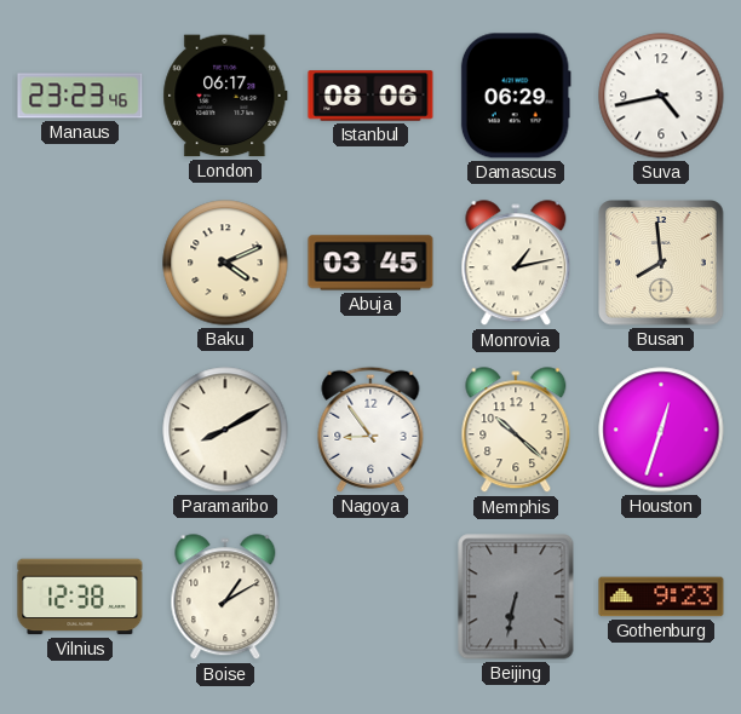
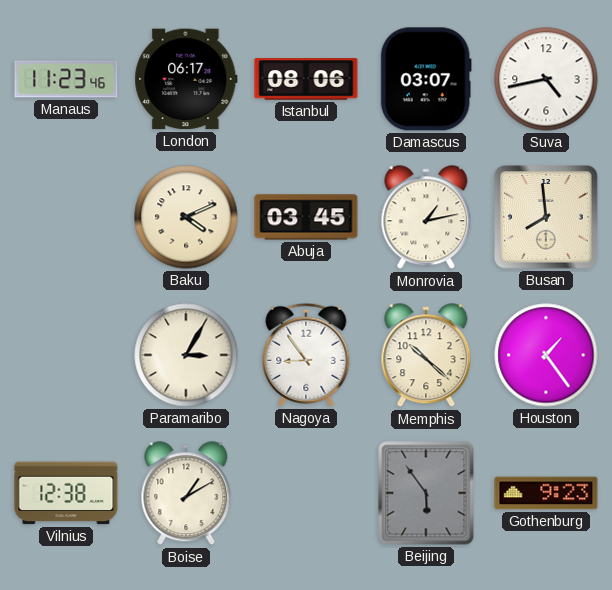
Manaus: 23:23 -> 11:23 (66, 79)
Damascus: 06:29 -> 03:07 (426, 79)
Paramaribo: 8:10 -> 3:05 (186, 355)
Houston: 12:33 -> 1:24 (546, 355)
Beijing: 6:32 -> 5:54 (426, 493)
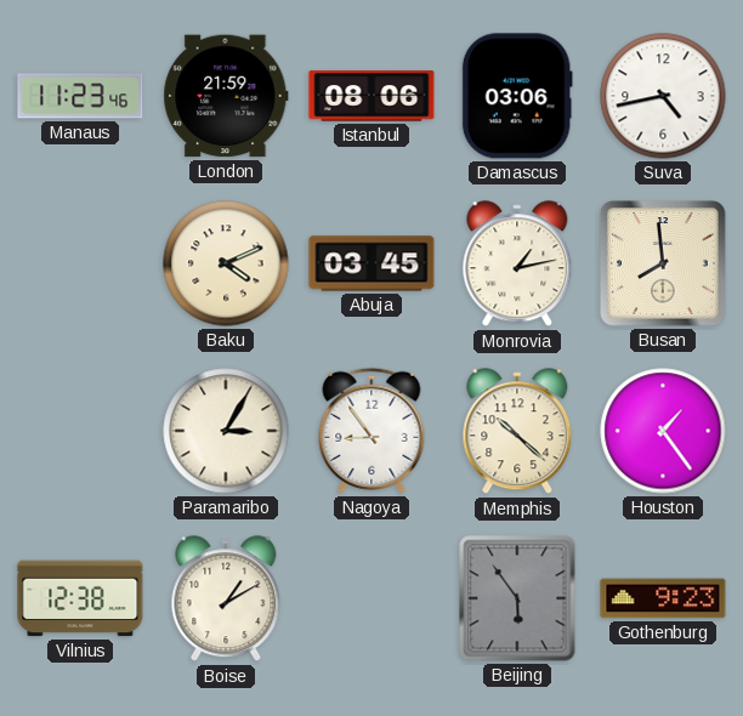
London: 06:17 -> 21:59 (226, 96)
Damascus: 03:07 -> 03:06 (517, 96)
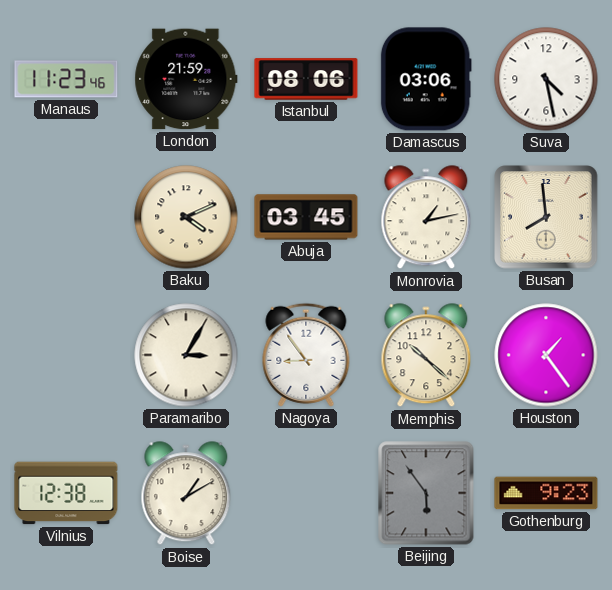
Suva: 4:43 -> 4:28 (546, 79)
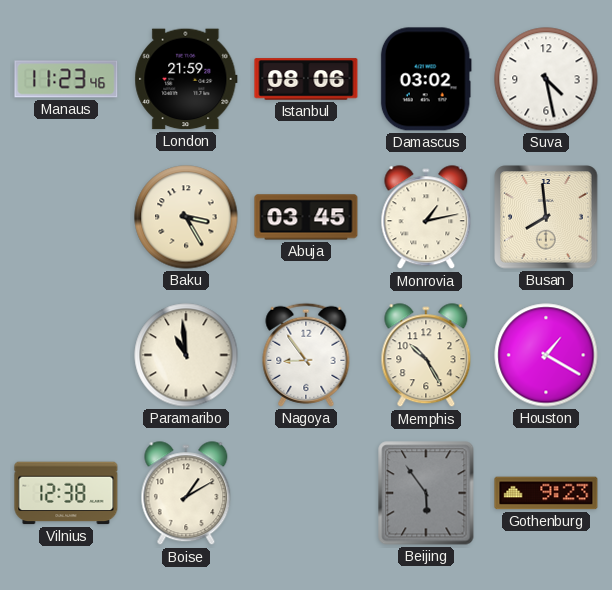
Damascus: 03:06 -> 03:02 (426, 79)
Baku: 4:11 -> 3:25 (186, 217)
Paramaribo: 3:05 -> 10:59 (186, 355)
Memphis: 10:22 -> 10:25 (426, 356)
Houston: 1:24 -> 1:20 (546, 355)
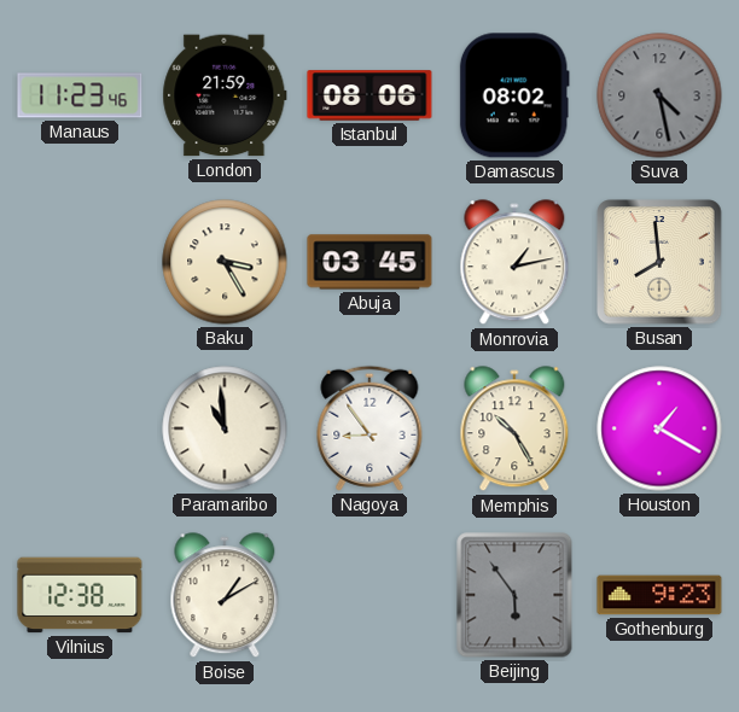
Damascus: 03:02 -> 08:02 (514, 95)
Suva dial: white -> grey (659, 95)
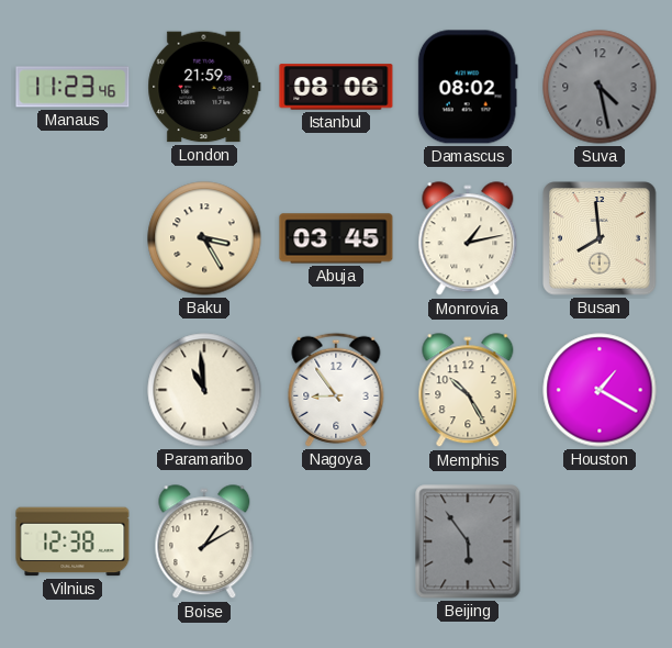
Gothenburg: 9:23 -> none (659, 595)
